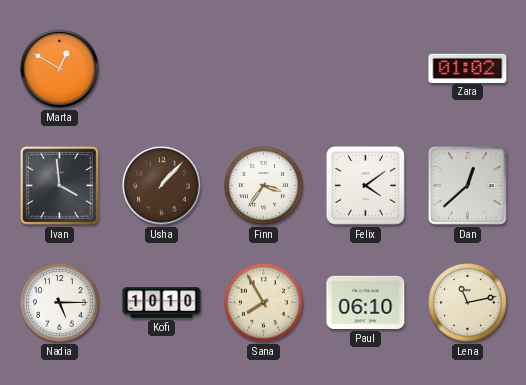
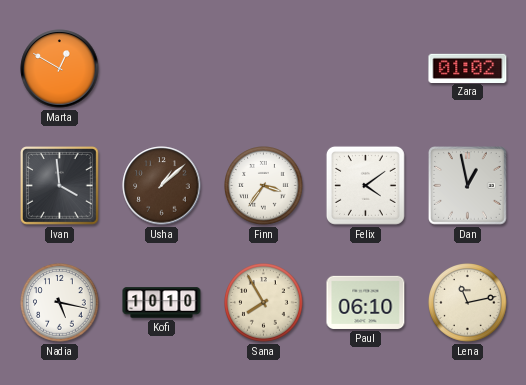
Usha: 1:07 -> 1:08 (162, 186)
Dan: 12:38 -> 12:58 (468, 186)
Nadia: 5:15 -> 5:17 (60, 303)
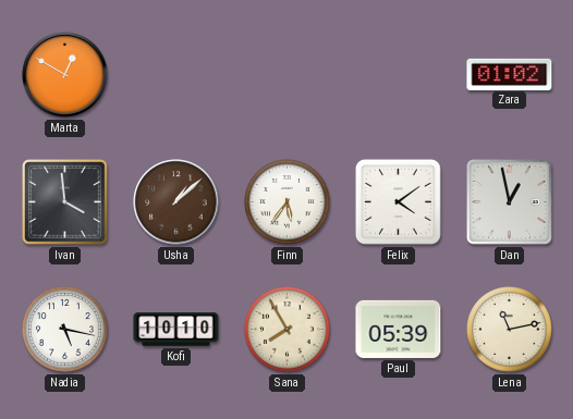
Finn: 3:36 -> 5:36 (288, 202)
Paul: 06:10 -> 05:39 (399, 329)
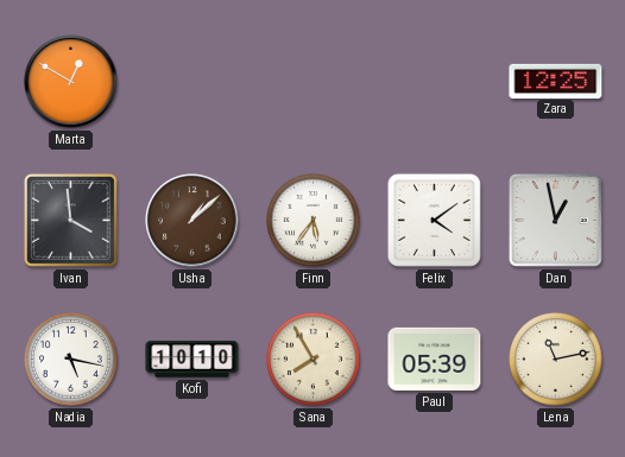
Zara: 01:02 -> 12:25 (556, 81)
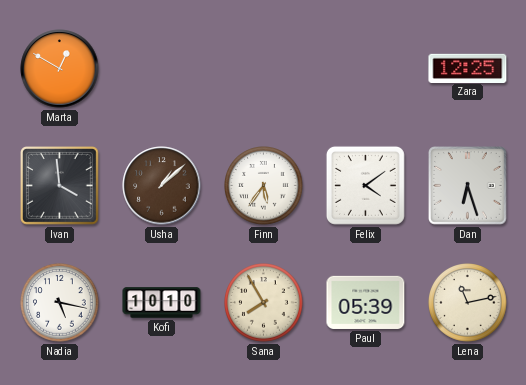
Dan: 12:58 -> 6:27 (468, 186)
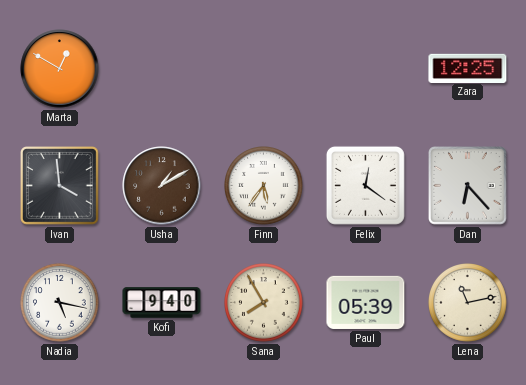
Usha: 1:08 -> 1:10 (162, 186)
Felix: 4:09 -> 12:21 (365, 185)
Dan: 6:27 -> 6:23 (468, 186)
Kofi: 10:10 -> 9:40 (162, 303)
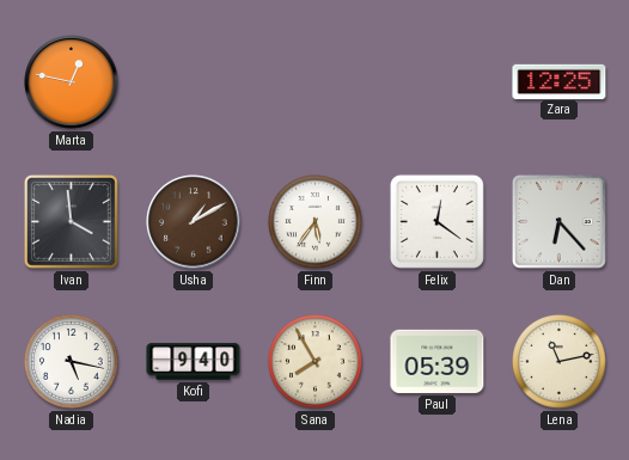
Marta: 12:50 -> 12:47 (72, 82)
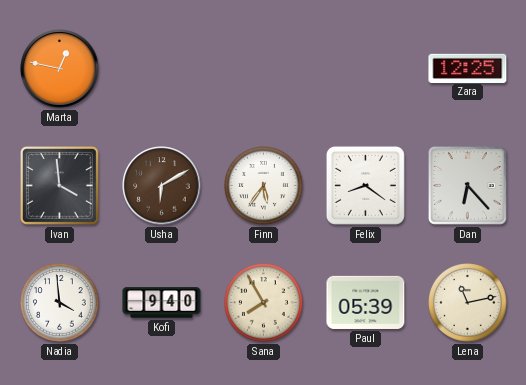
Usha: 1:10 -> 6:10 (162, 186)
Felix: 12:21 -> 8:21 (365, 185)
Nadia: 5:17 -> 3:59 (60, 303)
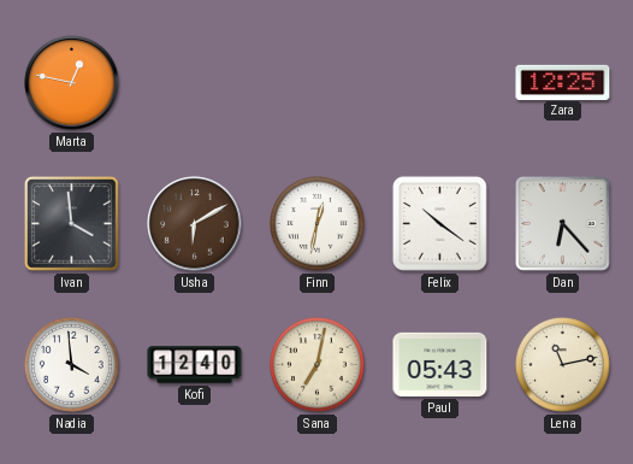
Finn: 5:36 -> 12:32 (318, 224)
Felix: 8:21 -> 10:21 (439, 223)
Kofi: 9:40 -> 12:40 (195, 365)
Sana: 7:55 -> 7:02 (318, 365)
Paul: 05:39 -> 05:43 (440, 364)
